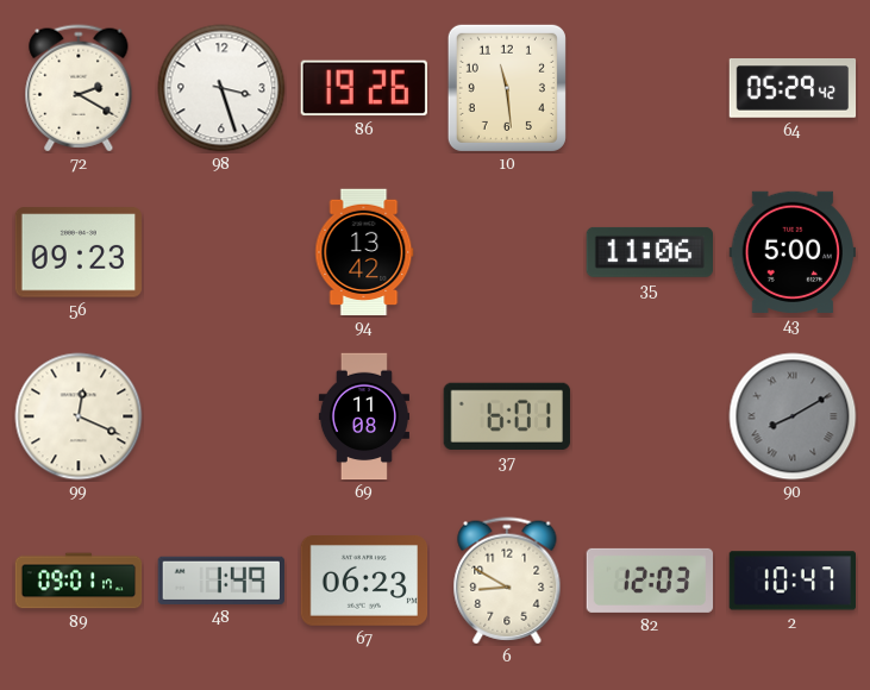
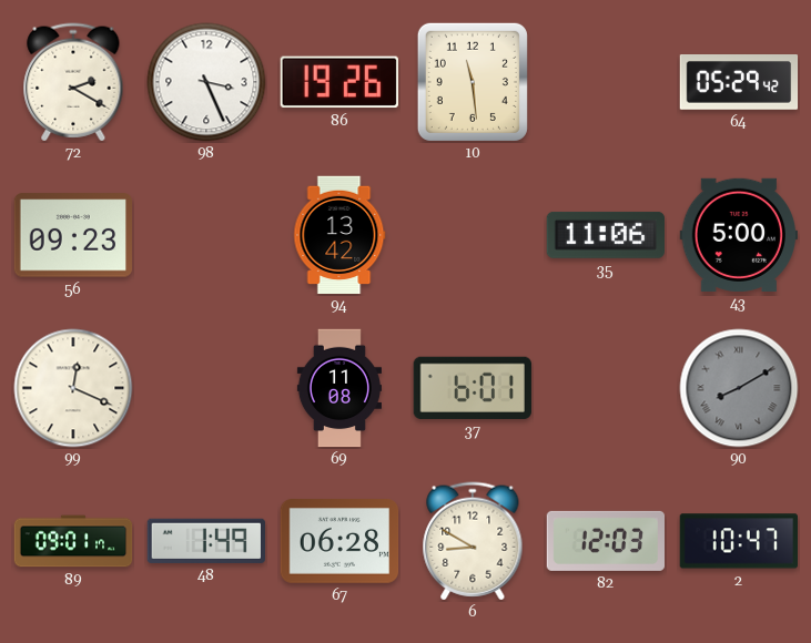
98: 3:27 -> 3:26 (206, 82)
67: 06:23 -> 06:28 (339, 542)
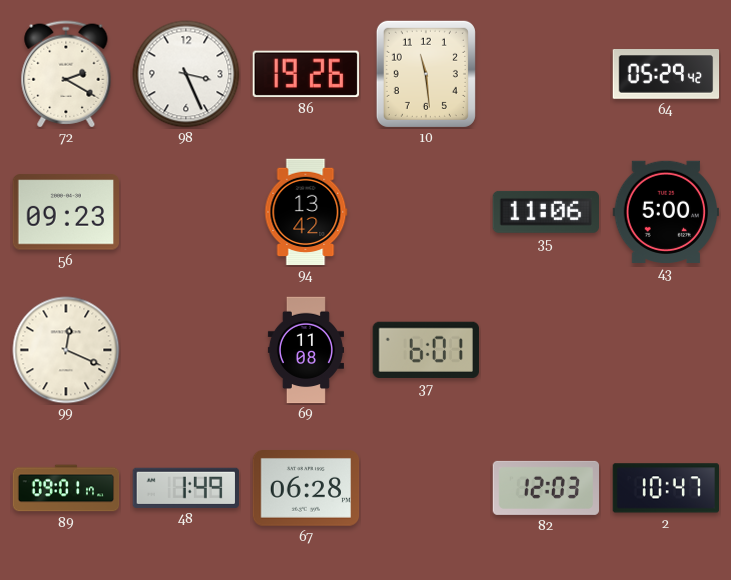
90: 8:10 -> none (739, 388)
6: 8:50 -> none (473, 541)
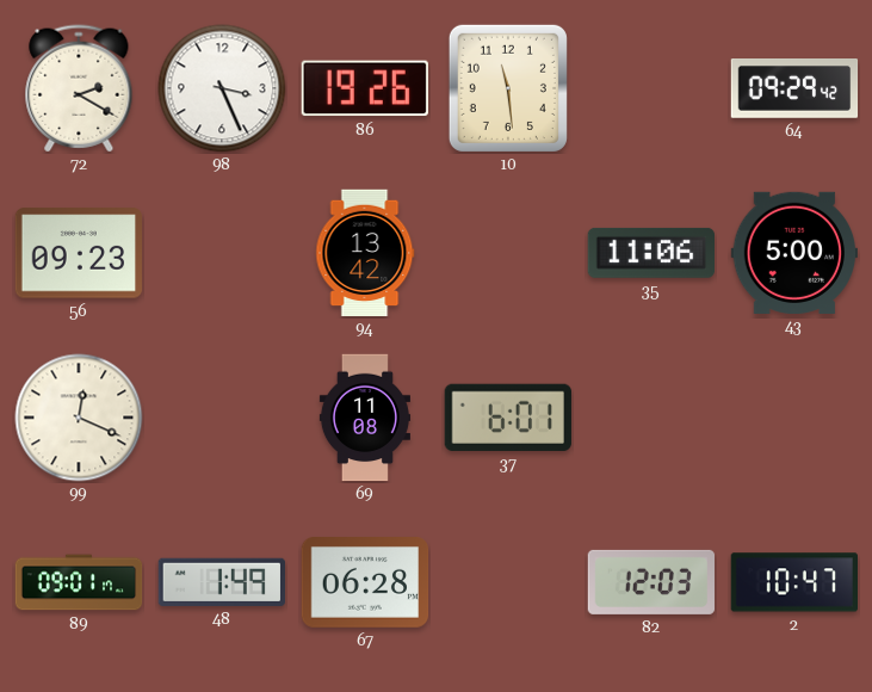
64: 05:29 -> 09:29 (794, 88)
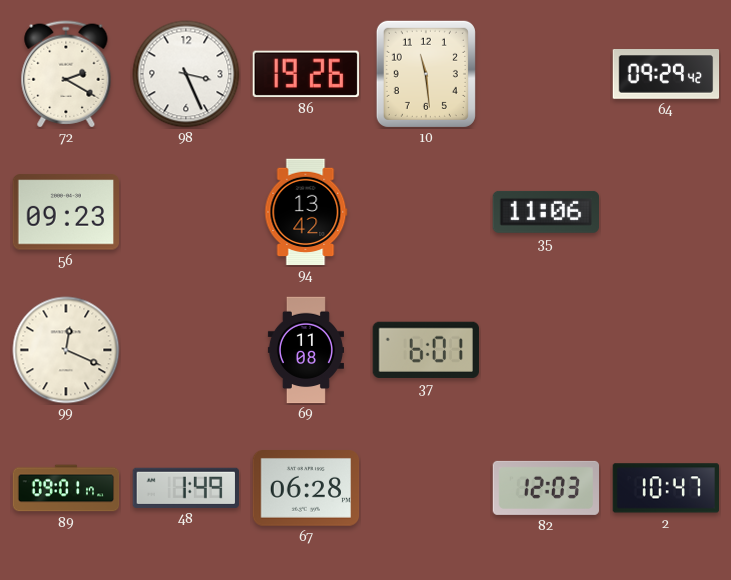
43: 5:00 -> none (793, 253)
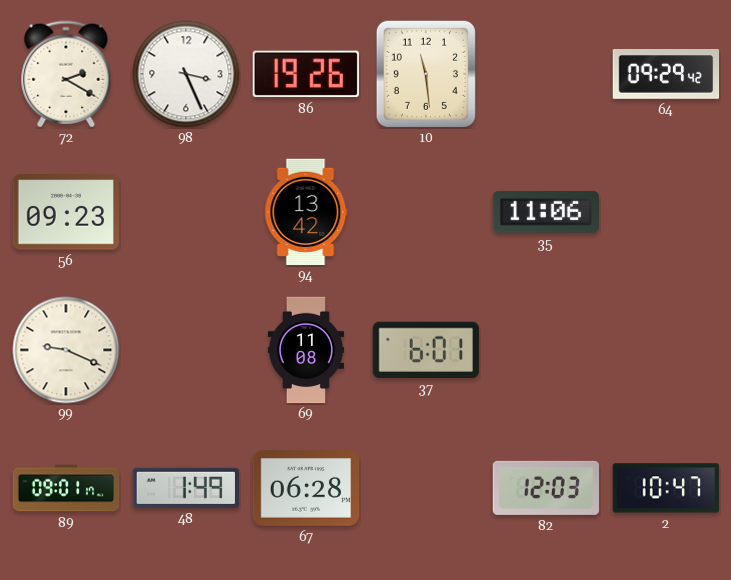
99: 12:19 -> 9:19 (66, 350)
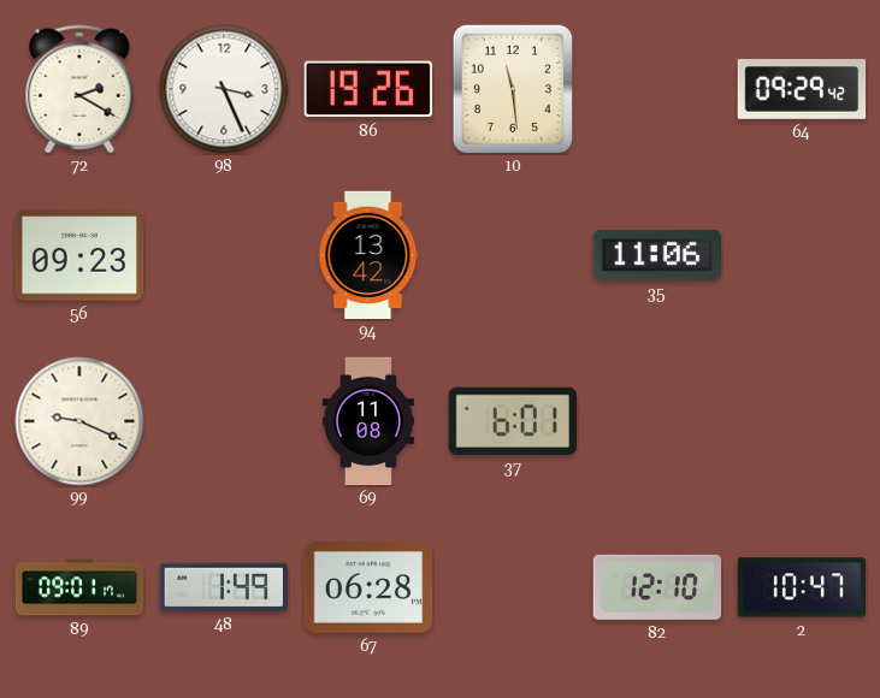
82: 12:03 -> 12:10 (657, 587)
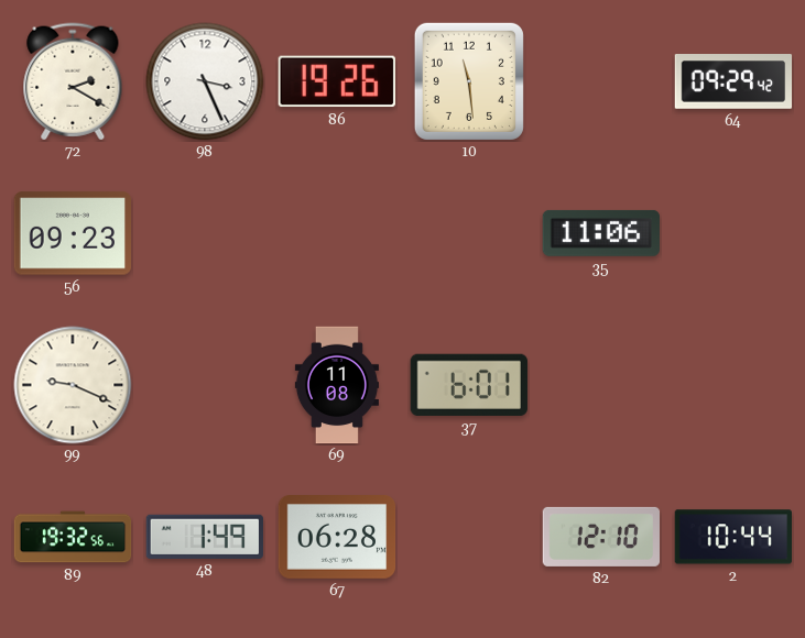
94: 13:42 -> none (368, 255)
89: 09:01 -> 19:32 (73, 537)
2: 10:47 -> 10:44 (732, 537)
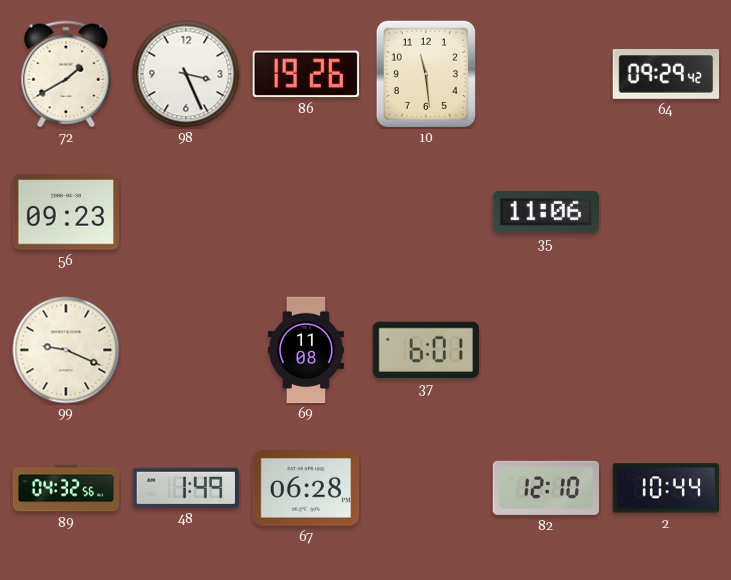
72: 2:20 -> 1:40 (66, 74)
89: 19:32 -> 04:32 (66, 488)
